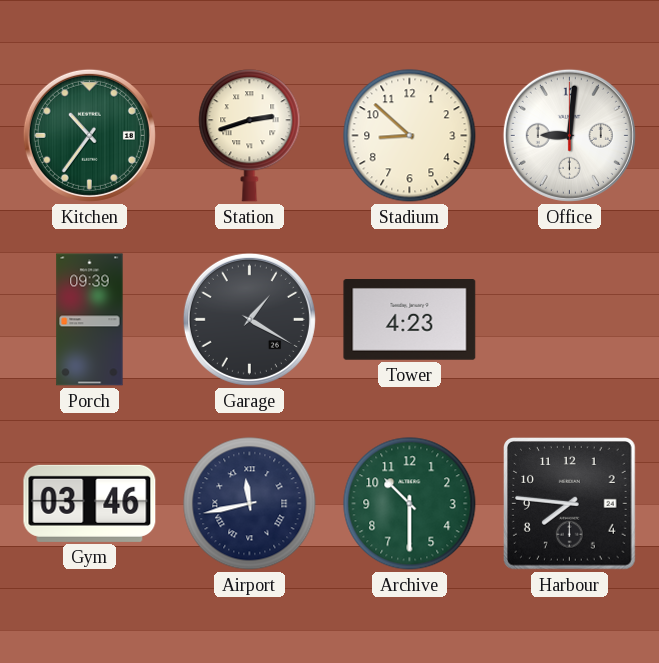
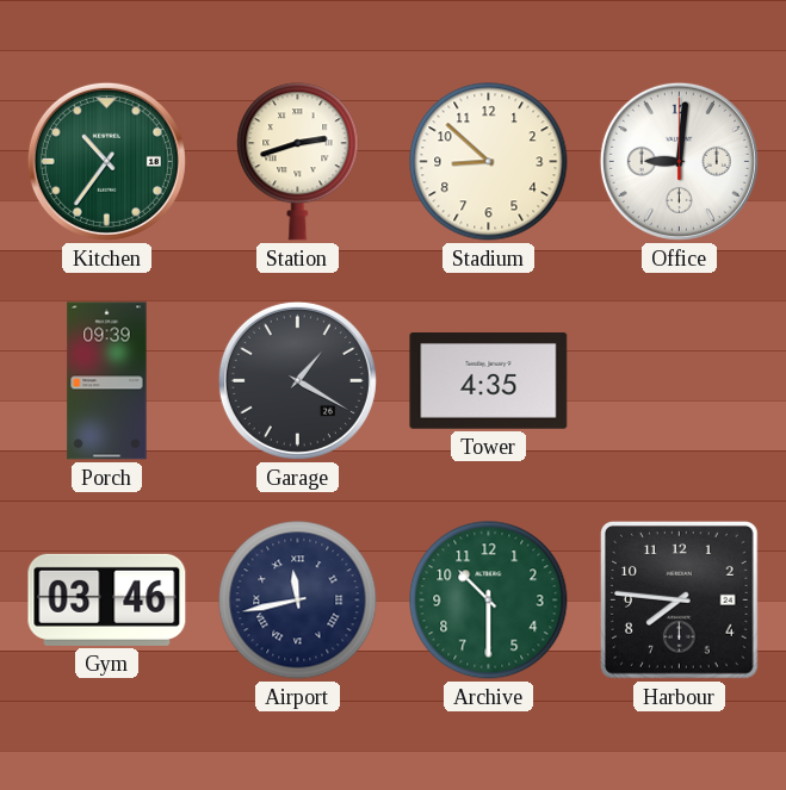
Tower: 4:23 -> 4:35 (489, 381)
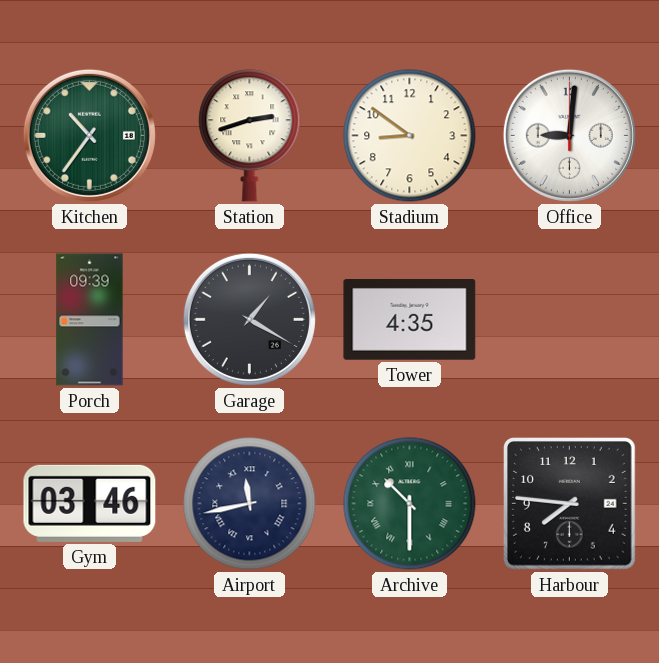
Stadium: 8:52 -> 8:51 (410, 136)
Archive numerals: Arabic -> Roman (410, 504)
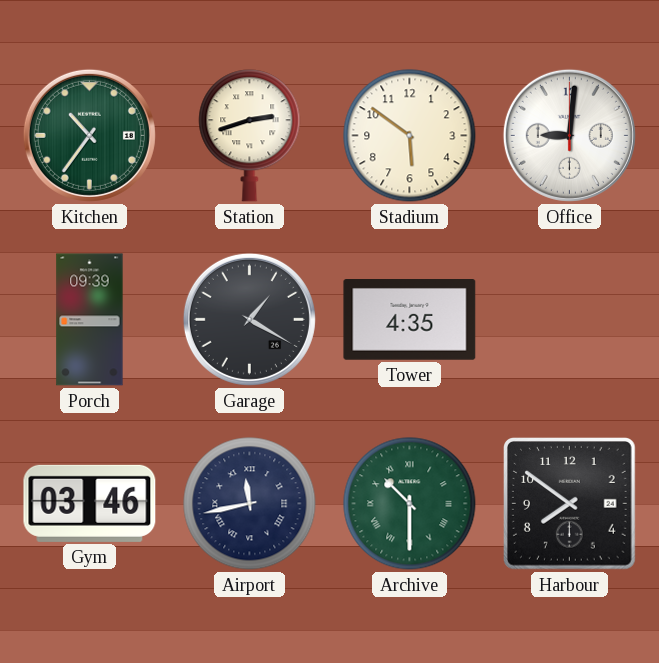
Stadium: 8:51 -> 5:51 (410, 136)
Harbour: 7:46 -> 7:51 (570, 504)
